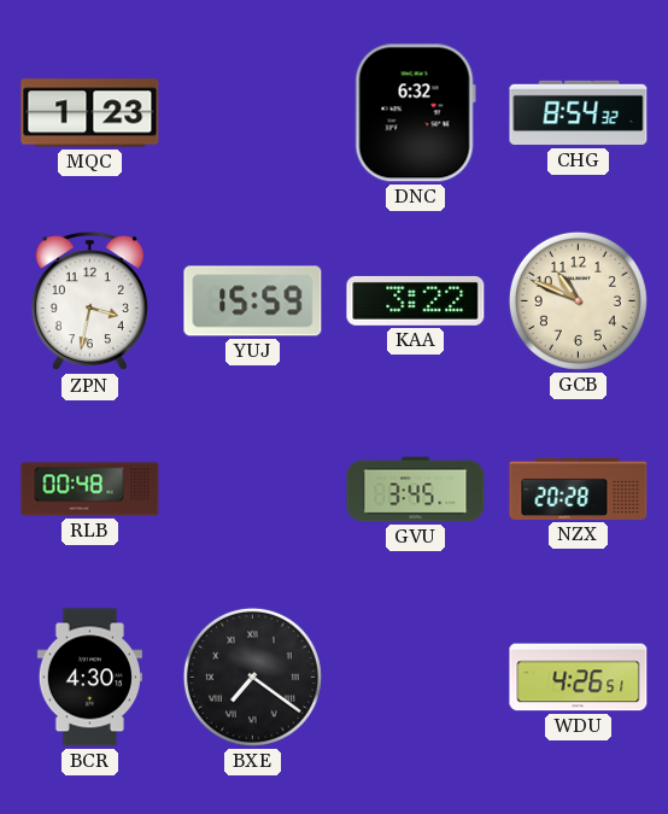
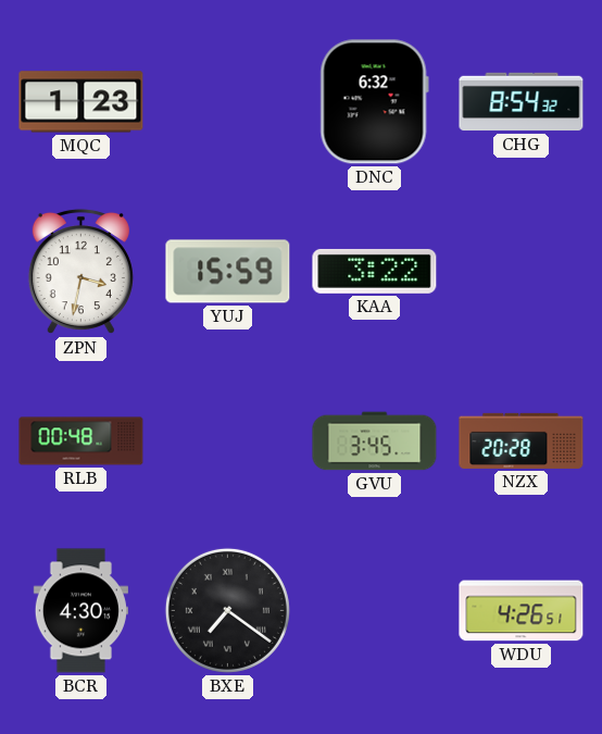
GCB: 10:49 -> none (578, 300)
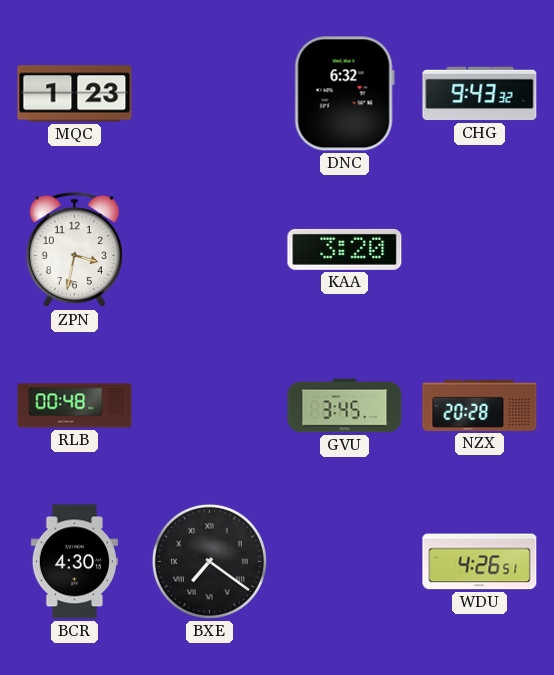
CHG: 8:54 -> 9:43 (480, 94)
YUJ: 15:59 -> none (228, 272)
KAA: 3:22 -> 3:20 (345, 249)
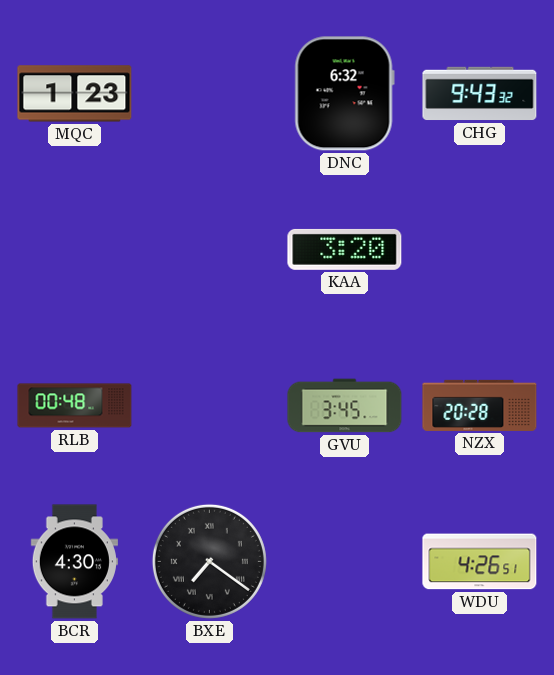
ZPN: 3:32 -> none (74, 250)
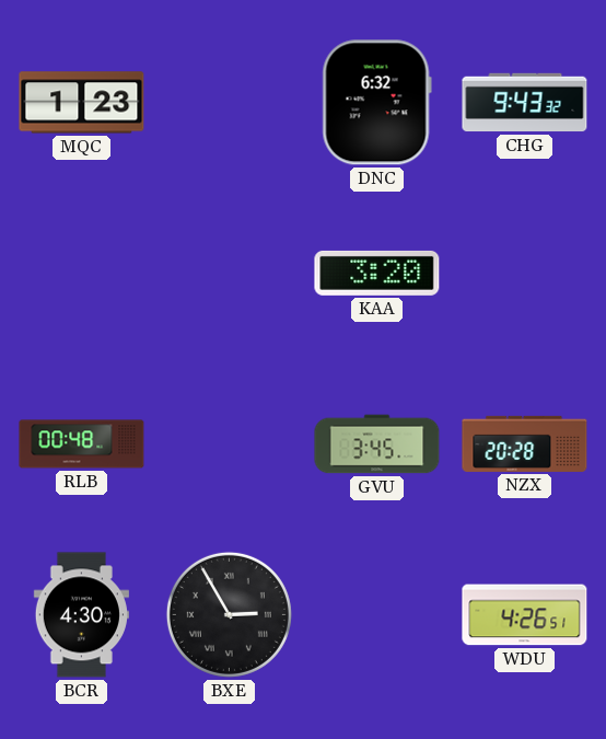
BXE: 7:21 -> 2:55 (229, 614)
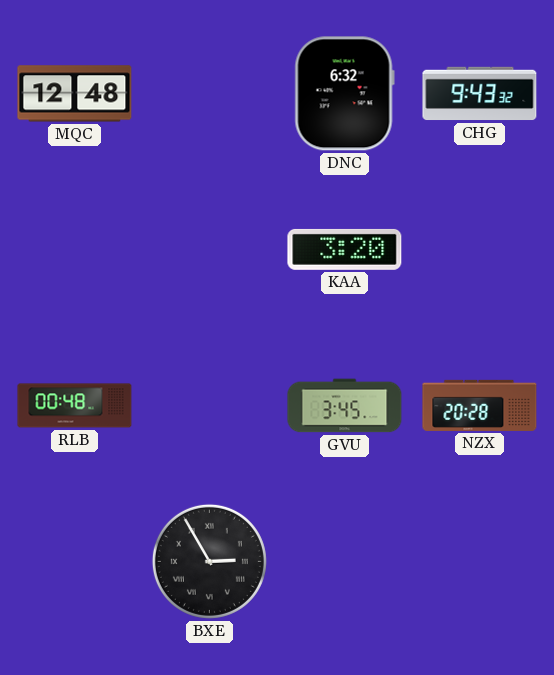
MQC: 1:23 -> 12:48 (75, 94)
BCR: 4:30 -> none (81, 615)
WDU: 4:26 -> none (525, 615)
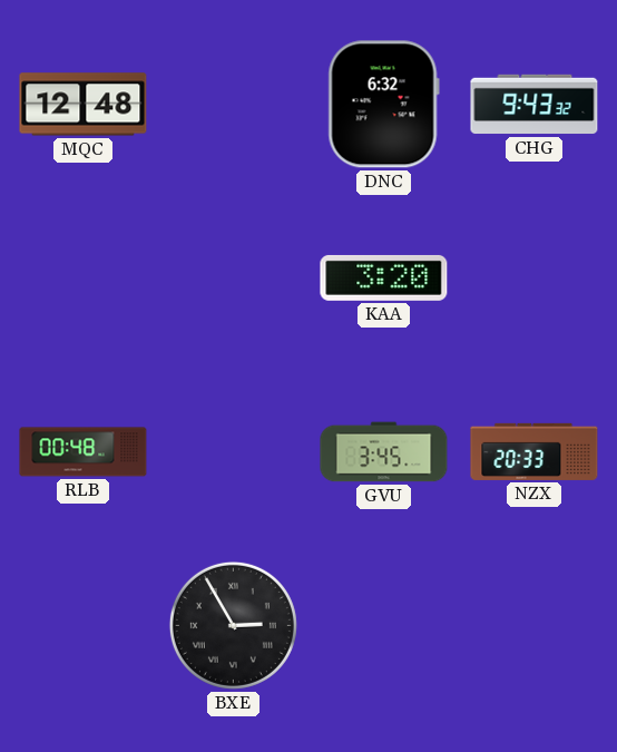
NZX: 20:28 -> 20:33 (535, 451)
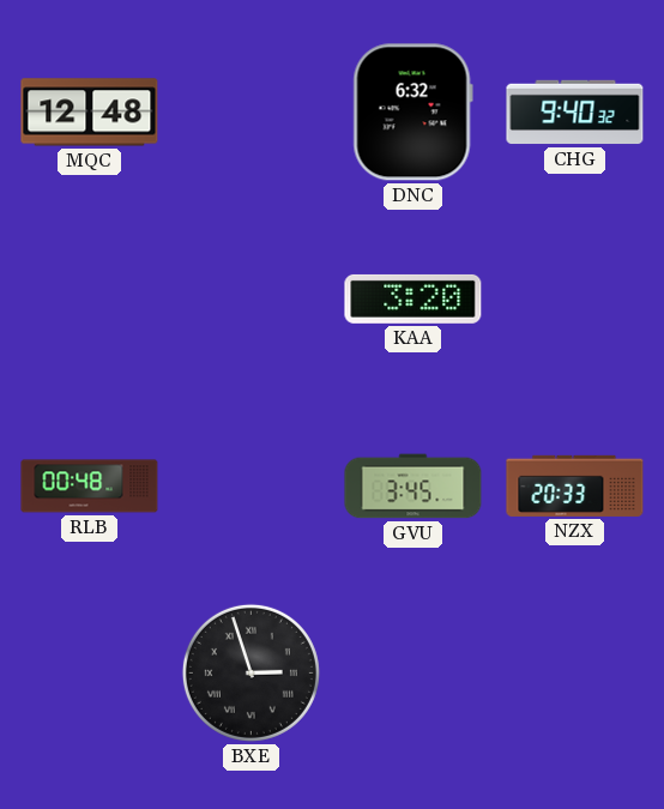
CHG: 9:43 -> 9:40 (575, 113)
BXE: 2:55 -> 2:57 (250, 672)
